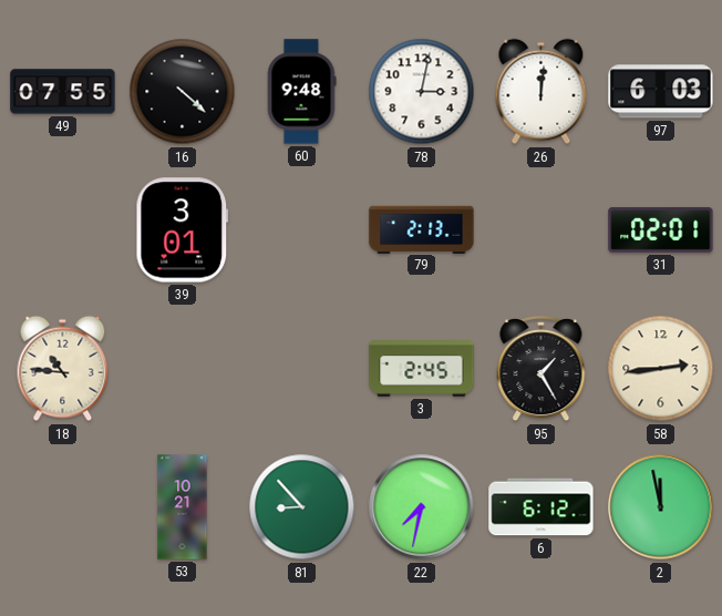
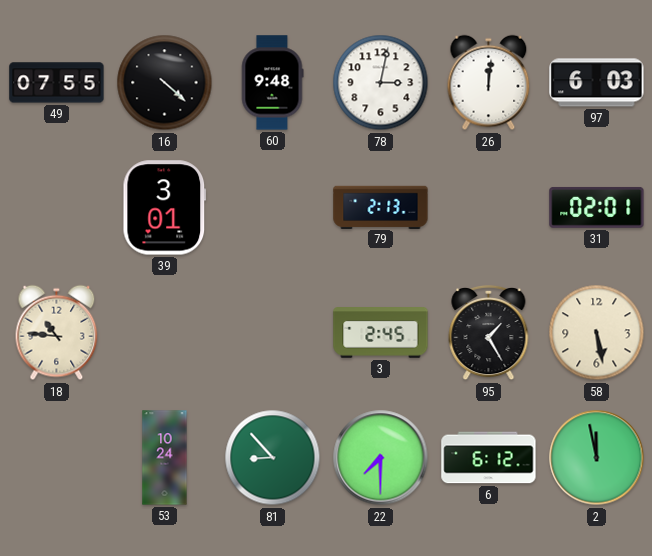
58: 2:44 -> 5:28 (597, 333)
53: 10:21 -> 10:24 (165, 458)
22: 7:32 -> 7:30 (381, 458)
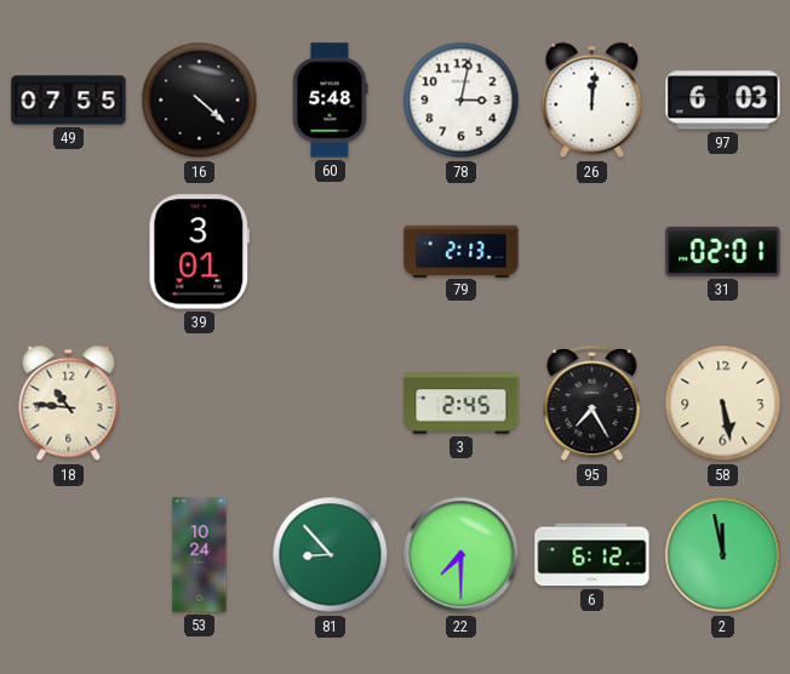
60: 9:48 -> 5:48 (330, 101)
95: 1:25 -> 7:25 (592, 404)
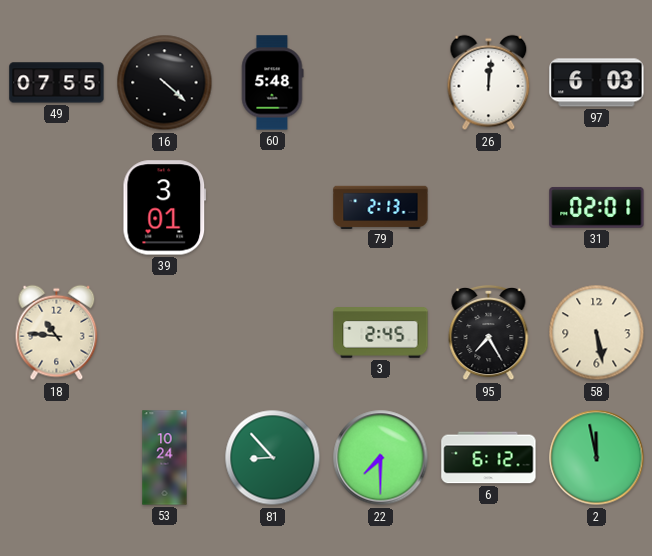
78: 3:02 -> none (462, 101)
